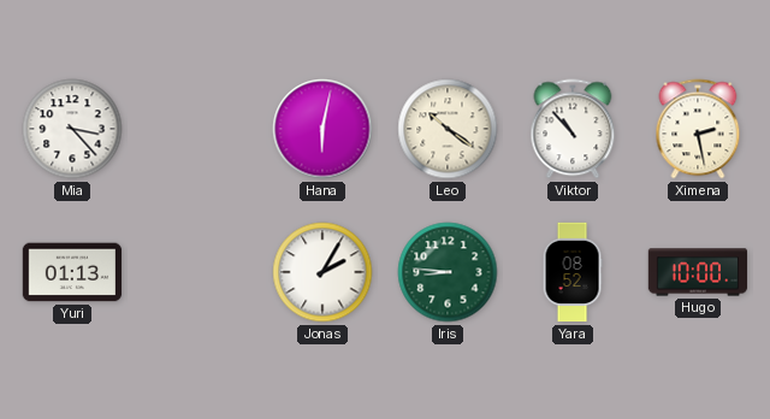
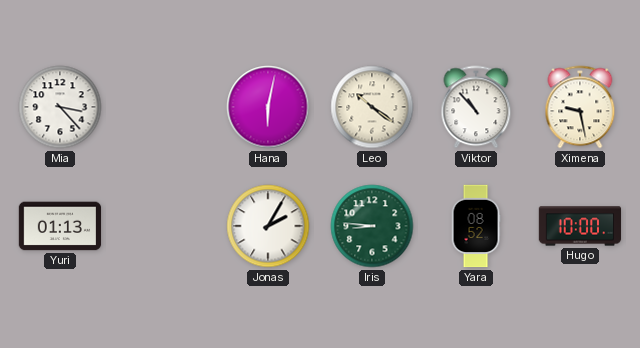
Ximena: 2:28 -> 9:28 (580, 107)
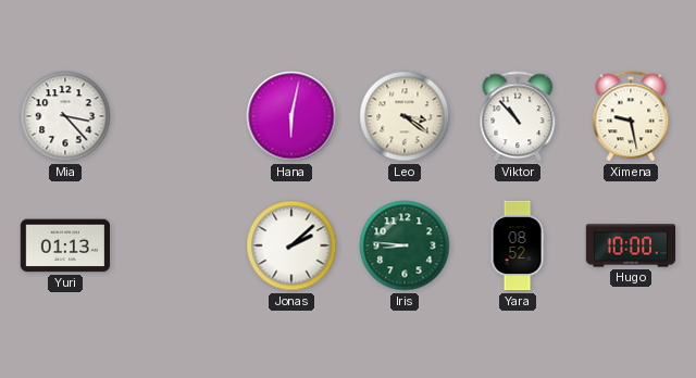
Leo: 10:21 -> 3:21 (405, 116)
Jonas: 2:05 -> 2:08 (291, 245)
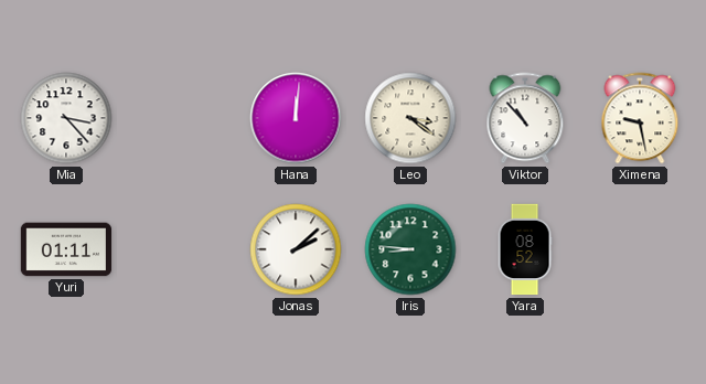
Hana: 6:02 -> 12:01 (296, 118)
Yuri: 01:13 -> 01:11 (66, 249)
Hugo: 10:00 -> none (631, 245)
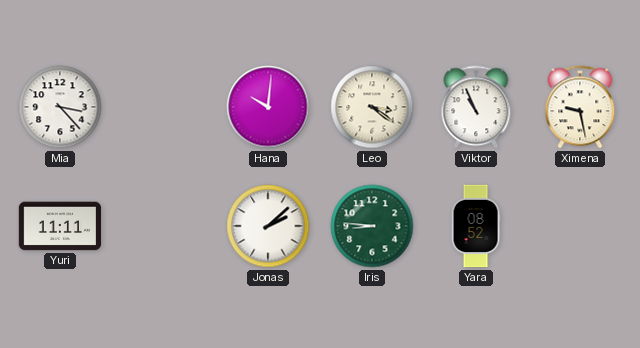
Hana: 12:01 -> 10:01 (268, 107)
Viktor: 10:53 -> 10:56 (476, 107)
Yuri: 01:11 -> 11:11 (60, 226)
